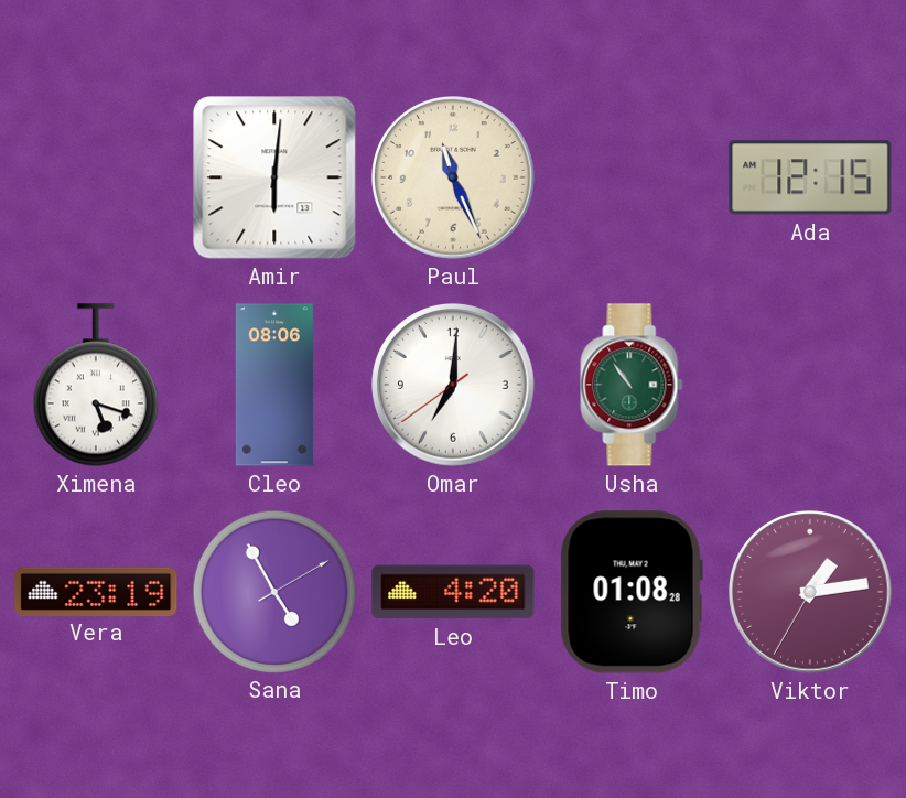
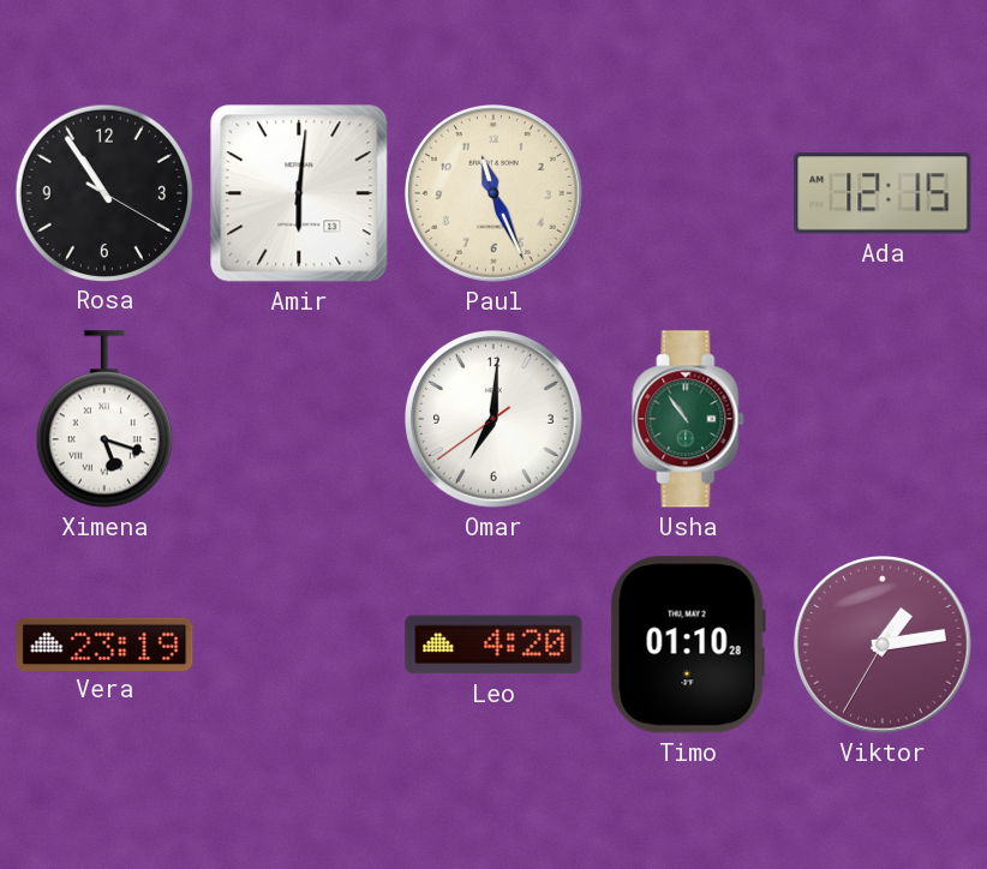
Rosa: none -> 10:54 (103, 192)
Cleo: 08:06 -> none (274, 385)
Sana: 4:55 -> none (273, 591)
Timo: 01:08 -> 01:10 (688, 645)
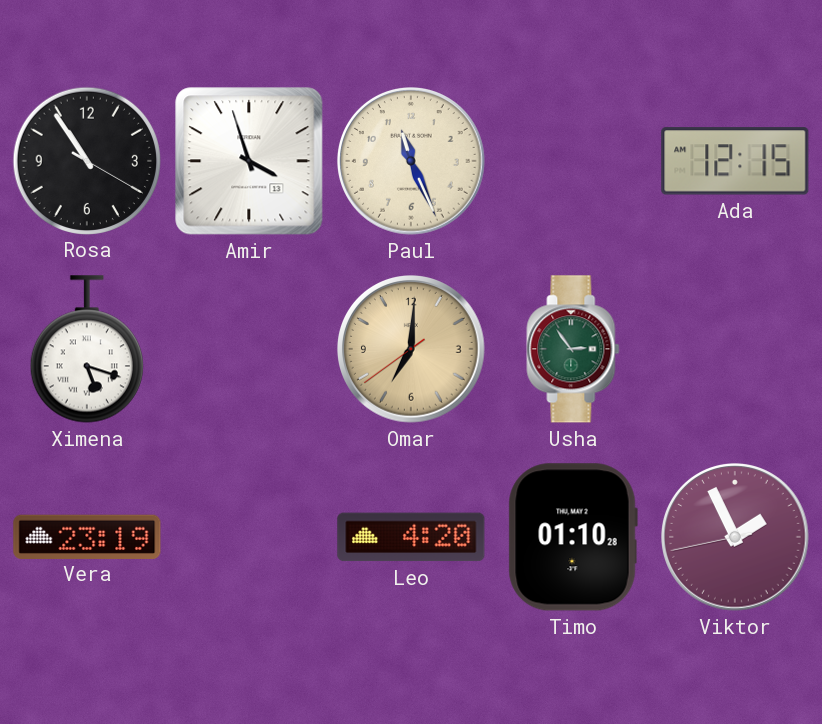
Amir: 6:01 -> 3:57 (249, 161)
Omar dial: white -> champagne (411, 349)
Usha: 10:54 -> 2:54 (573, 349)
Viktor: 1:13 -> 1:55 (735, 537)
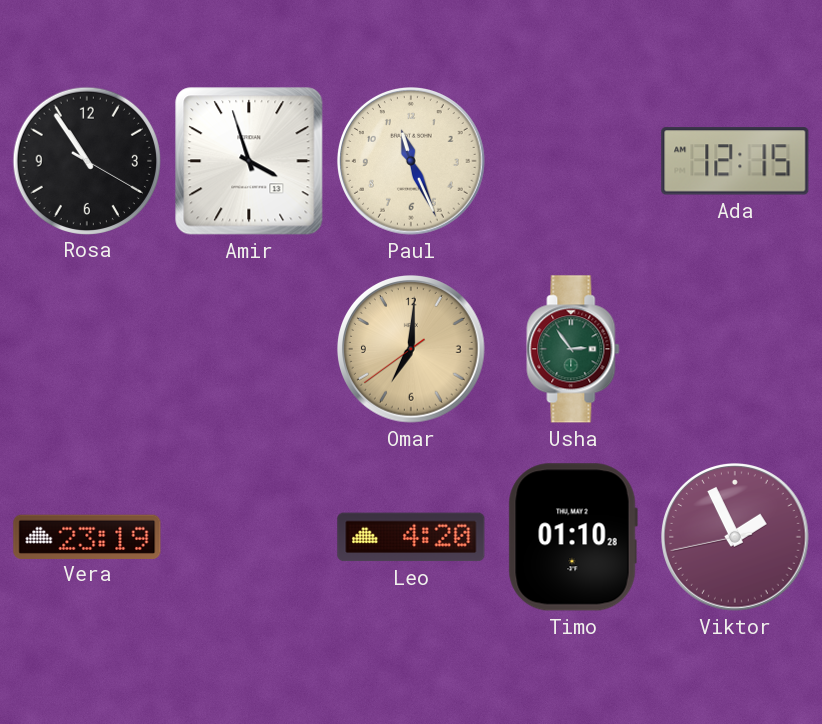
Ximena: 5:18 -> none (87, 349)
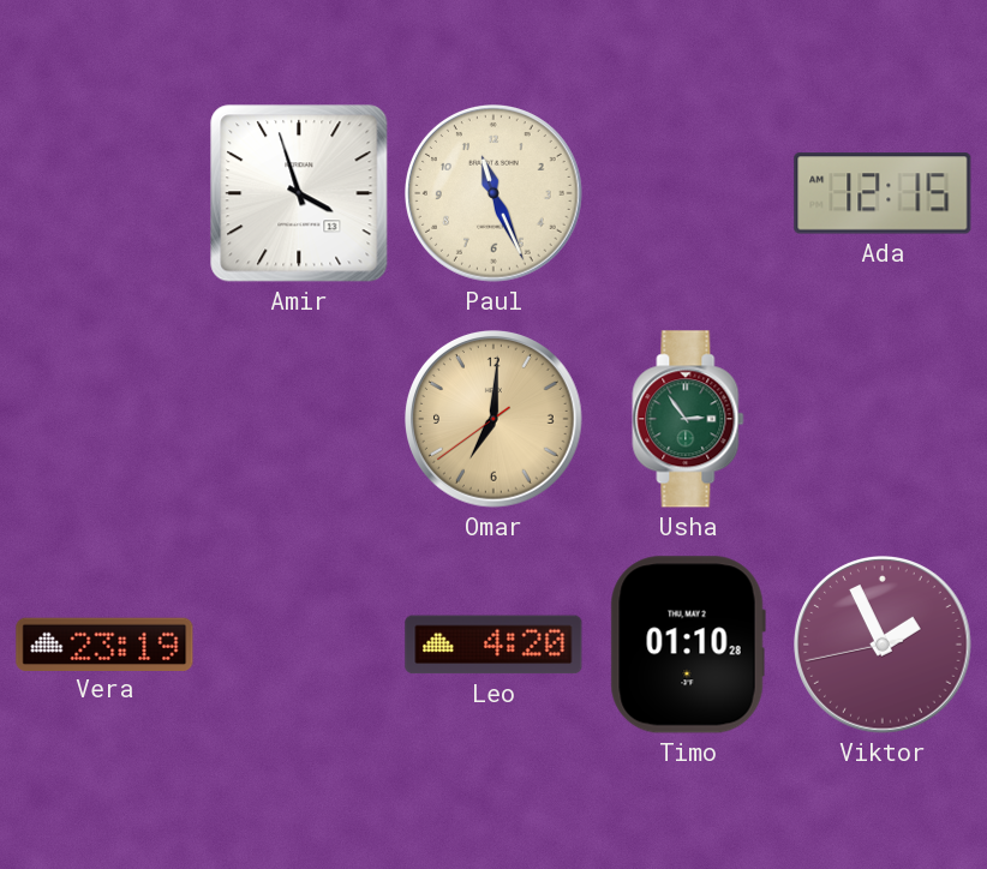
Rosa: 10:54 -> none (86, 160)
